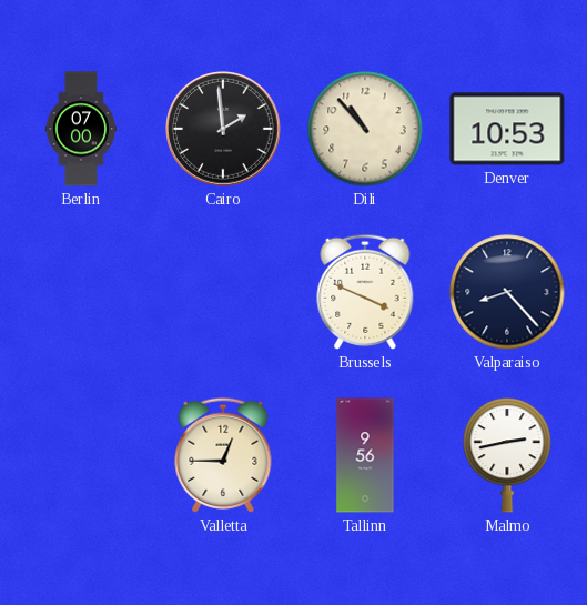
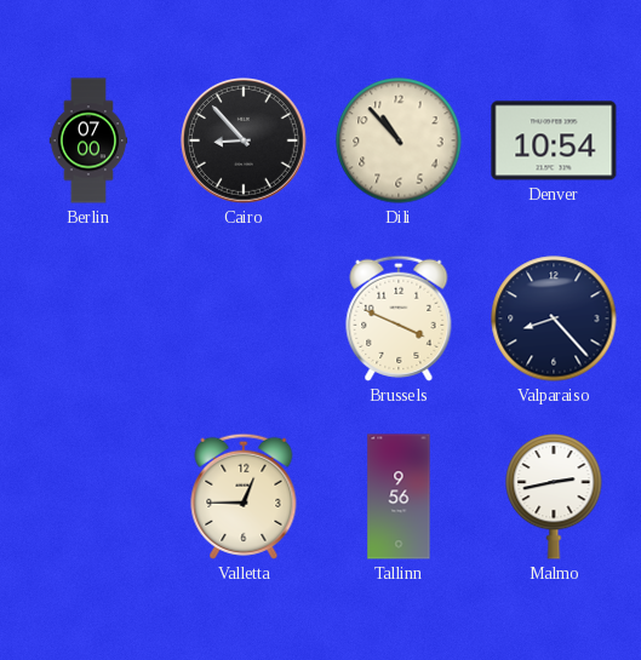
Cairo: 1:59 -> 8:53 (245, 142)
Denver: 10:53 -> 10:54 (554, 140)
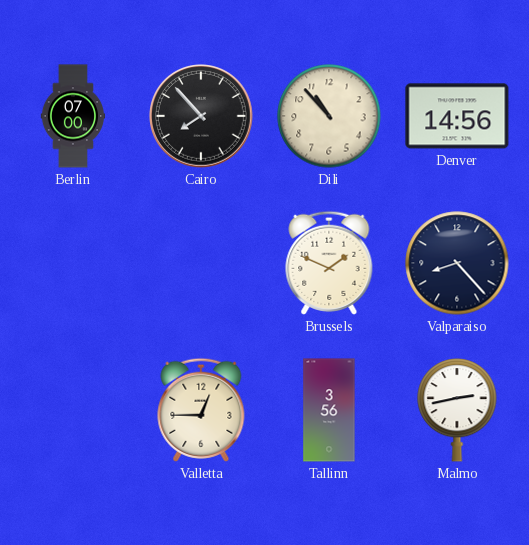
Cairo: 8:53 -> 7:53 (202, 117)
Denver: 10:54 -> 14:56 (457, 116)
Brussels: 3:49 -> 1:49 (329, 263)
Tallinn: 9:56 -> 3:56 (329, 410)
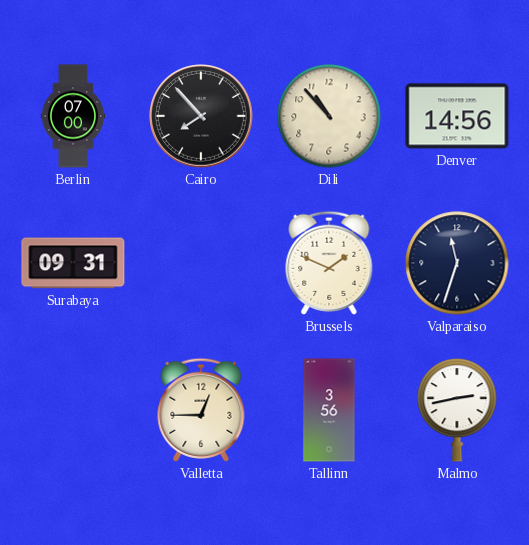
Surabaya: none -> 09:31 (73, 263)
Valparaiso: 8:23 -> 11:33 (457, 263)
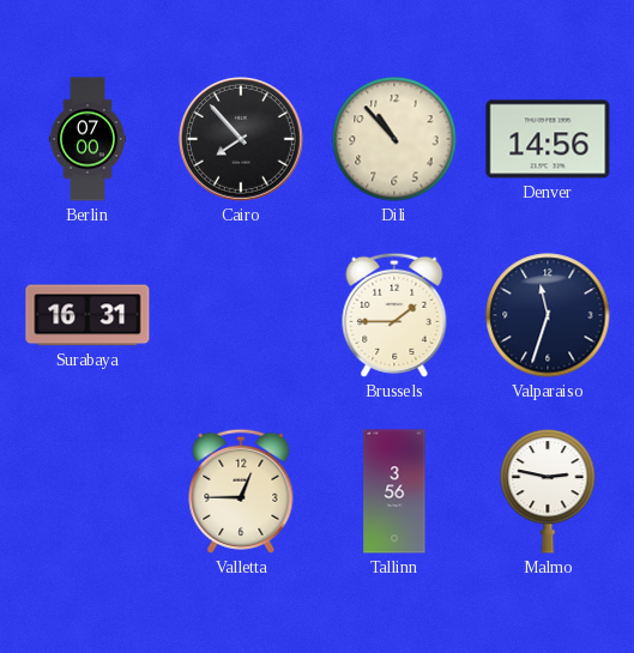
Surabaya: 09:31 -> 16:31 (87, 315)
Brussels: 1:49 -> 1:45 (394, 315)
Malmo: 2:43 -> 2:47 (548, 491)
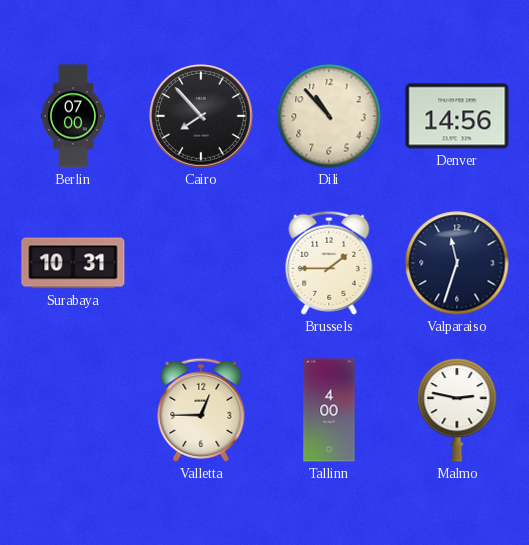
Surabaya: 16:31 -> 10:31 (73, 263)
Tallinn: 3:56 -> 4:00 (329, 410)
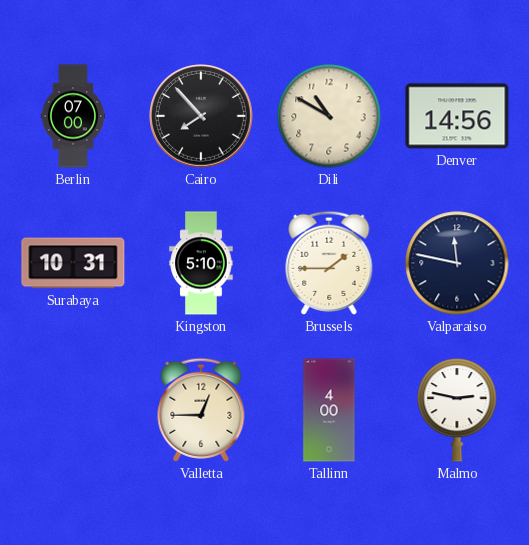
Dili: 10:53 -> 10:50 (329, 116)
Kingston: none -> 5:10 (201, 263)
Valparaiso: 11:33 -> 11:47 (457, 263)
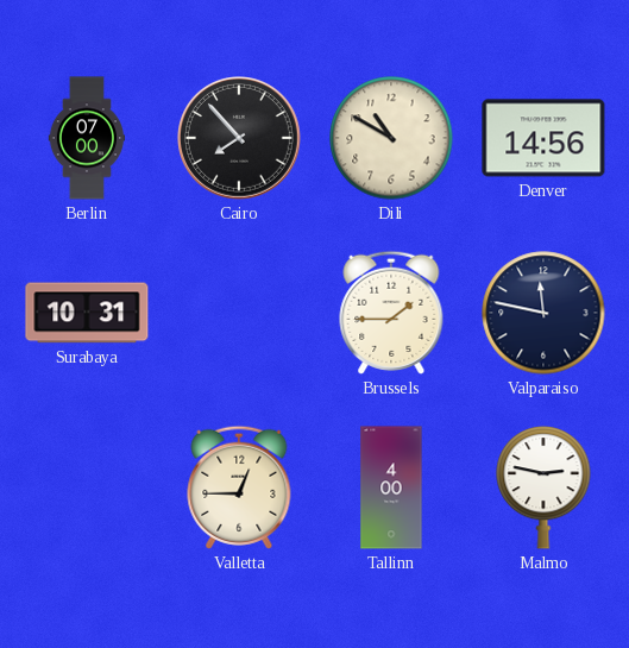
Kingston: 5:10 -> none (201, 263)
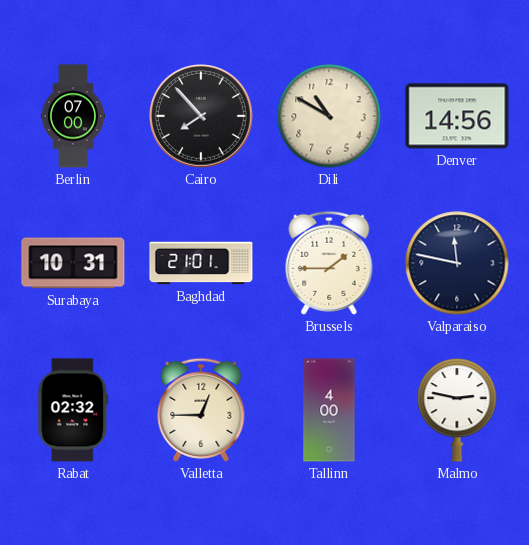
Baghdad: none -> 21:01 (201, 263)
Rabat: none -> 02:32 (73, 410)
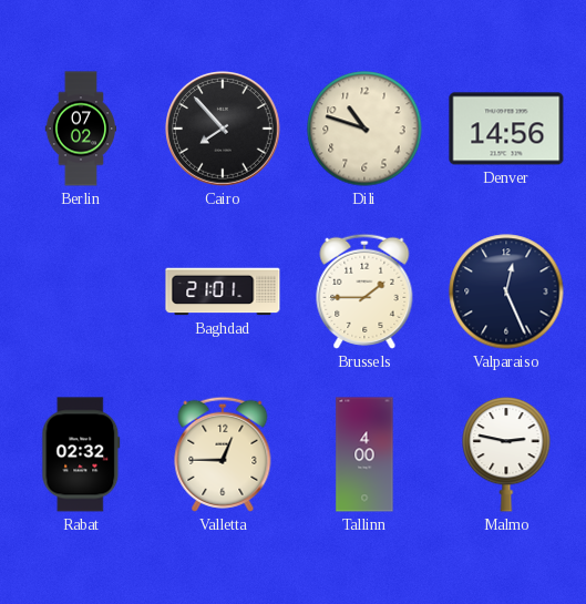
Berlin: 07:00 -> 07:02 (80, 129)
Dili: 10:50 -> 10:48 (364, 129)
Surabaya: 10:31 -> none (73, 263)
Valparaiso: 11:47 -> 12:26 (506, 291)
